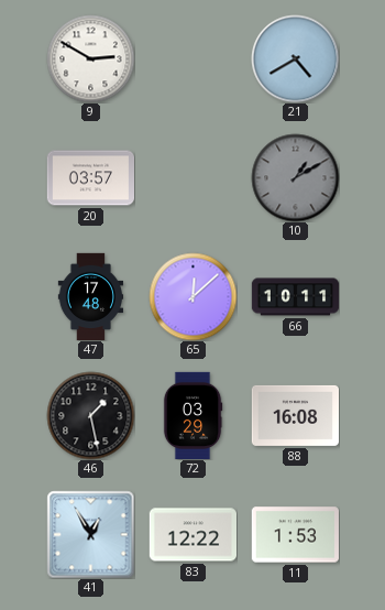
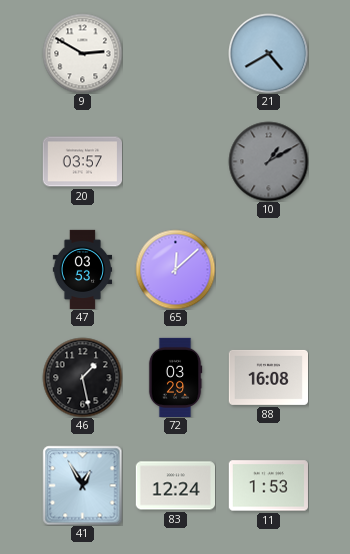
47: 17:48 -> 03:53 (83, 269)
66: 10:11 -> none (295, 297)
83: 12:22 -> 12:24 (175, 486)
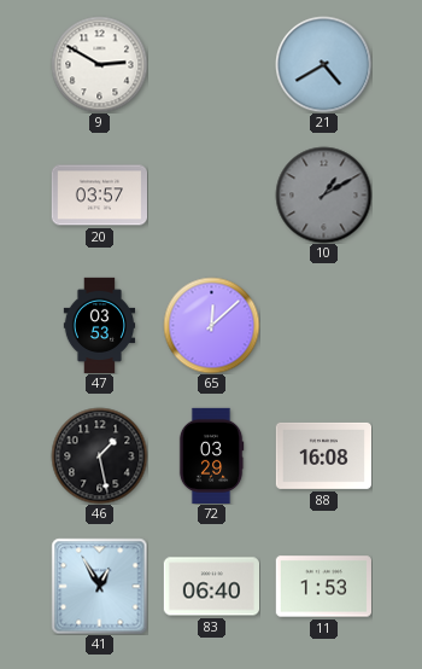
83: 12:24 -> 06:40 (211, 587)
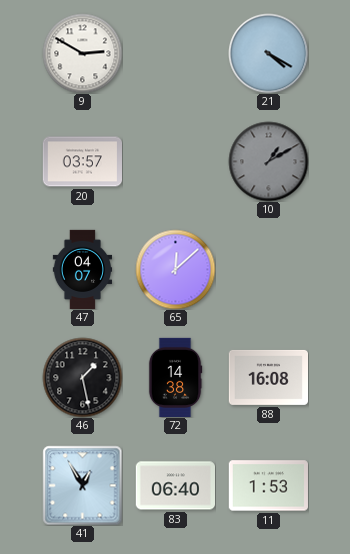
21: 4:40 -> 4:20 (268, 53)
47: 03:53 -> 04:07 (83, 269)
72: 03:29 -> 14:38 (175, 377)
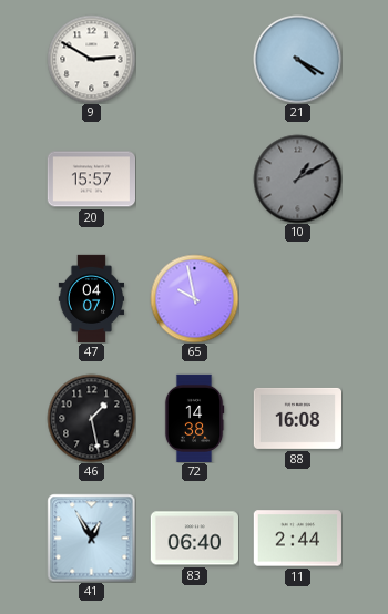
20: 03:57 -> 15:57 (91, 180)
65: 12:08 -> 9:58 (194, 298)
11: 1:53 -> 2:44 (297, 539)
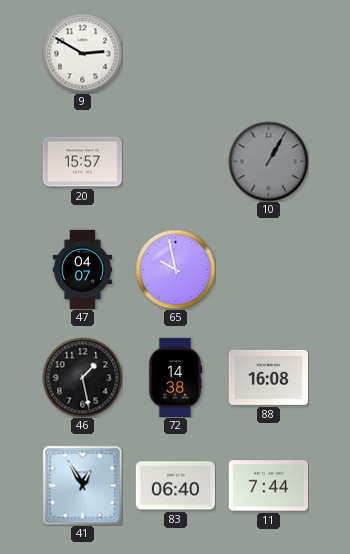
21: 4:20 -> none (297, 59)
10: 1:10 -> 1:05 (268, 161)
11: 2:44 -> 7:44 (268, 486)
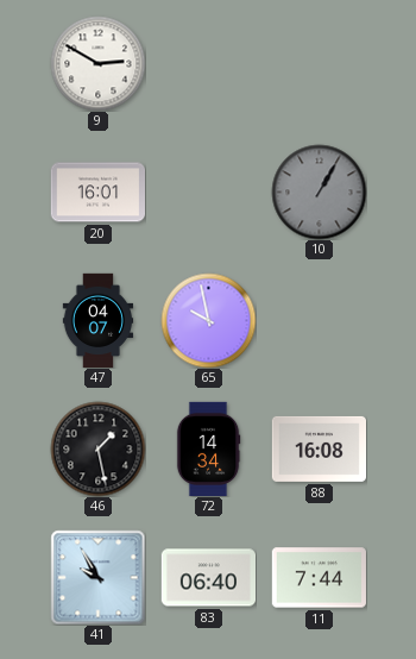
20: 15:57 -> 16:01 (97, 193)
72: 14:38 -> 14:34 (208, 448)
41: 12:55 -> 9:55 (97, 577)
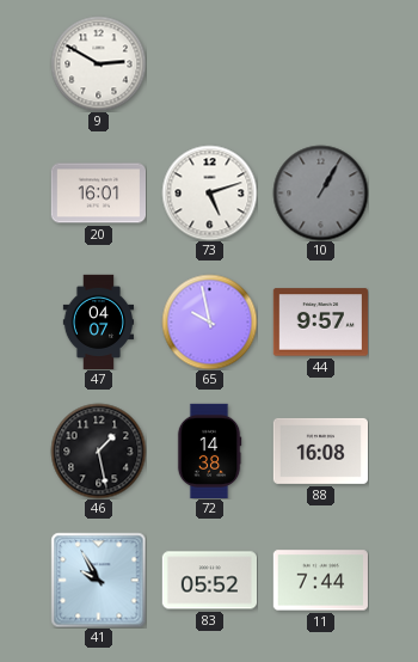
73: none -> 5:12 (209, 192)
44: none -> 9:57 (320, 323)
72: 14:34 -> 14:38 (209, 450)
83: 06:40 -> 05:52 (209, 581)
